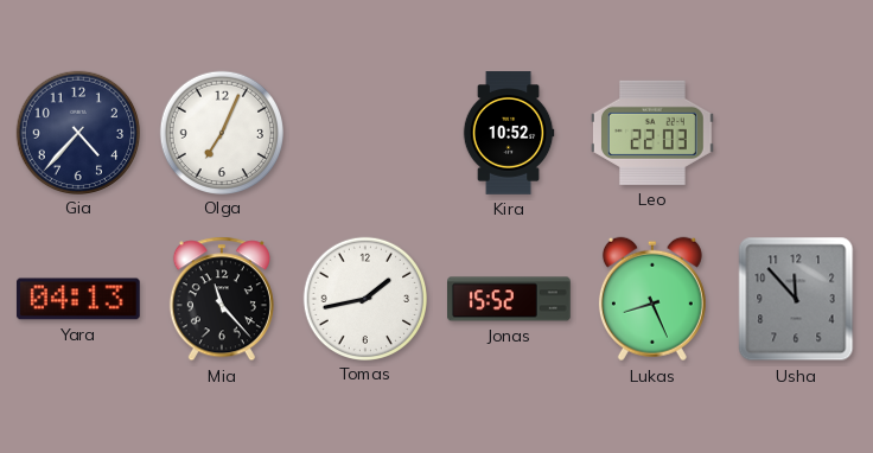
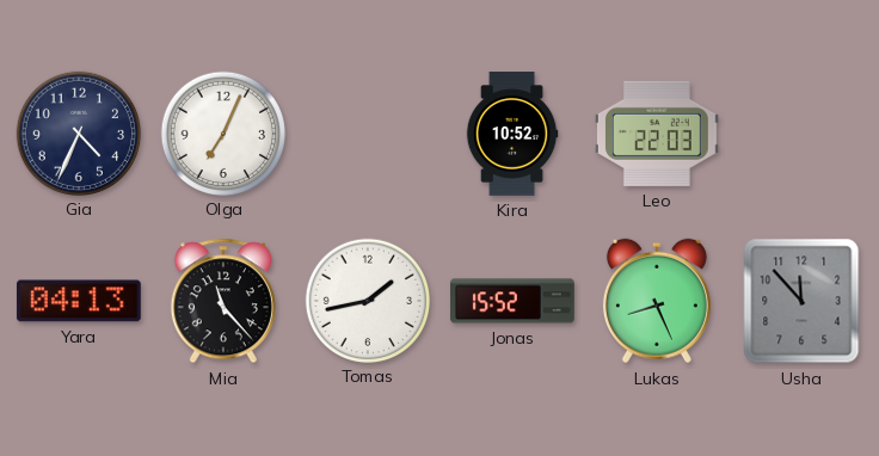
Gia: 4:37 -> 4:34 (78, 133)
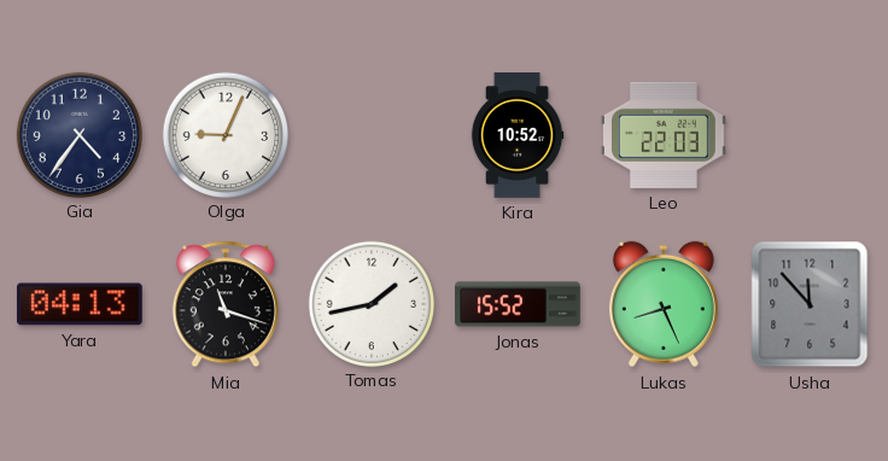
Gia: 4:34 -> 4:36 (78, 134)
Olga: 7:04 -> 9:04 (224, 134)
Mia: 11:23 -> 11:18 (226, 304)
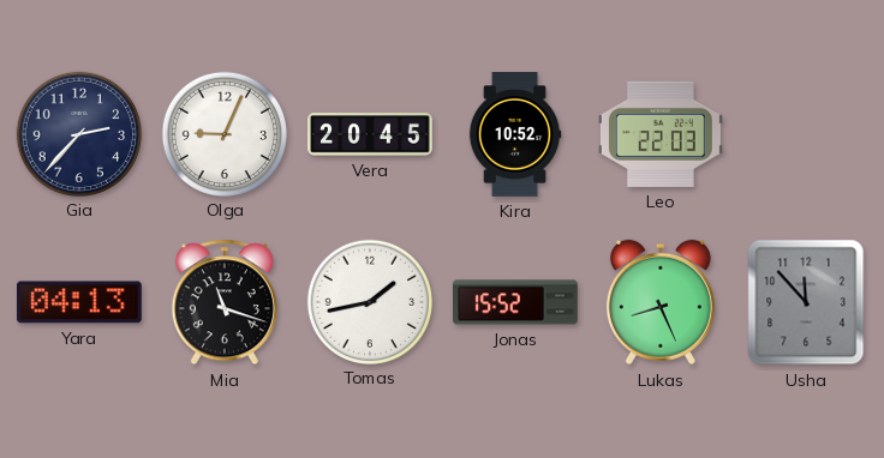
Gia: 4:36 -> 2:37 (78, 133)
Vera: none -> 20:45 (370, 135)
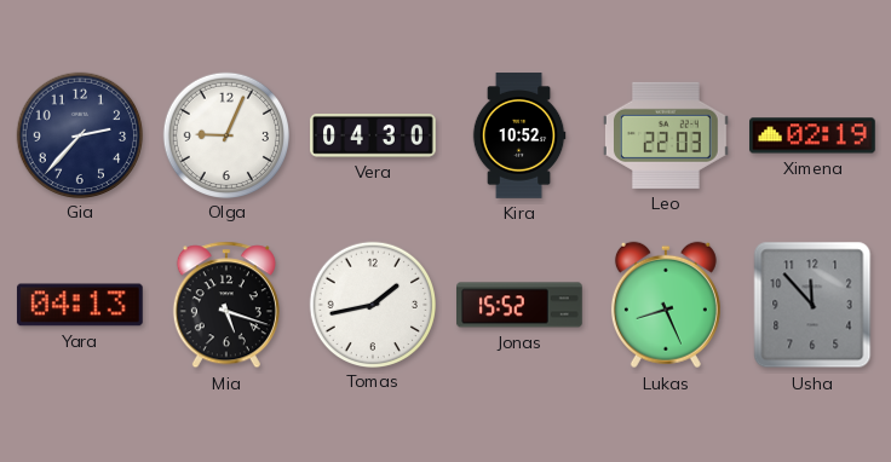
Vera: 20:45 -> 04:30 (373, 137)
Ximena: none -> 02:19 (814, 135)
Mia: 11:18 -> 5:18 (226, 305)
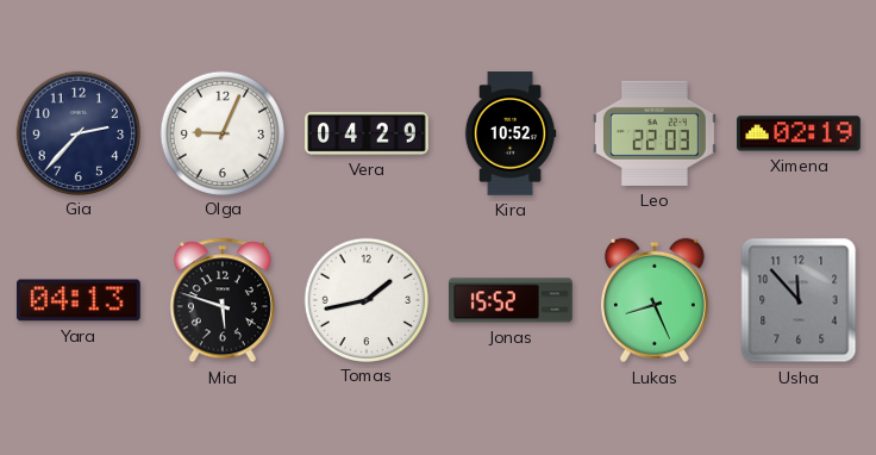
Vera: 04:30 -> 04:29 (367, 135)
Mia: 5:18 -> 5:48 (223, 300)
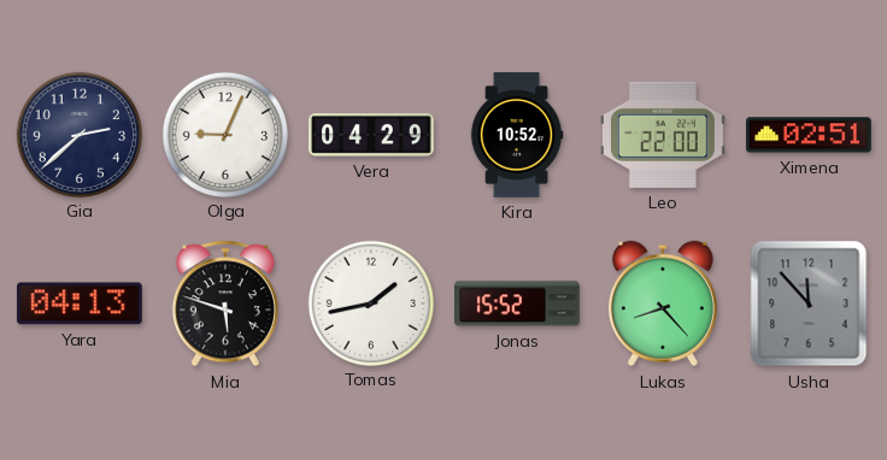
Gia: 2:37 -> 2:38 (78, 134)
Leo: 22:03 -> 22:00 (663, 135)
Ximena: 02:19 -> 02:51 (810, 135)
Lukas: 8:26 -> 8:23 (663, 303)
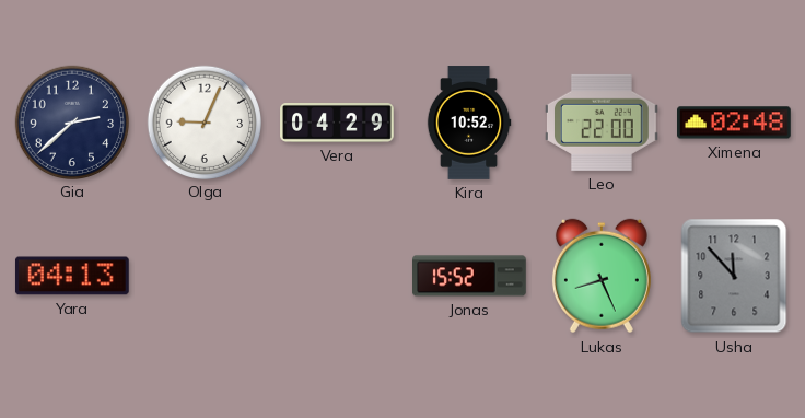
Ximena: 02:51 -> 02:48 (735, 123)
Mia: 5:48 -> none (225, 303)
Tomas: 1:43 -> none (370, 302)
Lukas: 8:23 -> 8:26 (602, 276)
